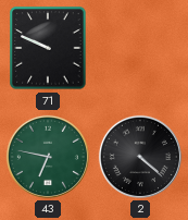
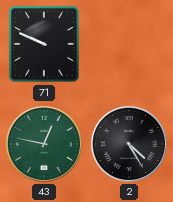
43: 6:47 -> 12:47 (44, 144)
2: 4:22 -> 4:25 (129, 144)
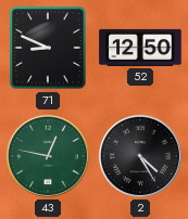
71: 9:49 -> 8:49 (48, 48)
52: none -> 12:50 (140, 48)
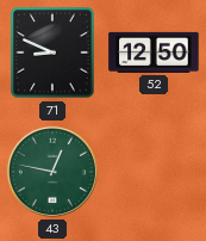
2: 4:25 -> none (140, 156)
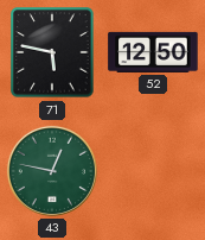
71: 8:49 -> 5:47 (52, 52)
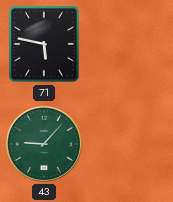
52: 12:50 -> none (153, 52)
43: 12:47 -> 9:07 (44, 144)
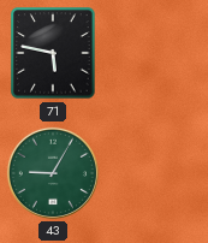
43: 9:07 -> 9:05 (53, 173)
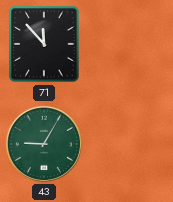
71: 5:47 -> 11:53 (44, 44)
